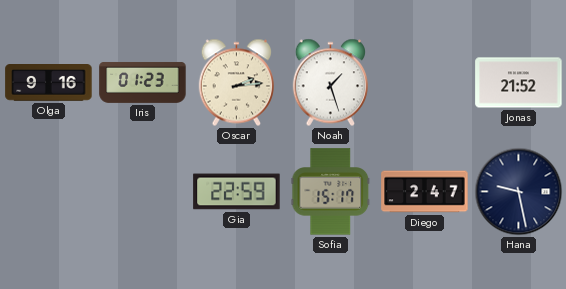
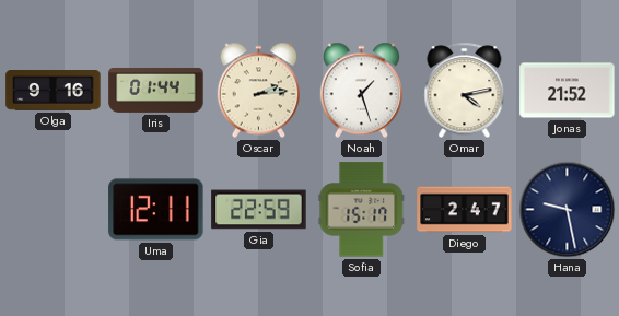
Iris: 01:23 -> 01:44 (156, 90)
Omar: none -> 4:13 (465, 91)
Uma: none -> 12:11 (156, 210)
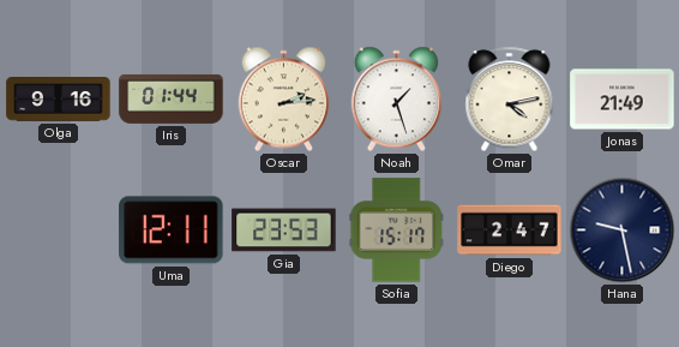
Jonas: 21:52 -> 21:49 (623, 100)
Gia: 22:59 -> 23:53 (284, 231)
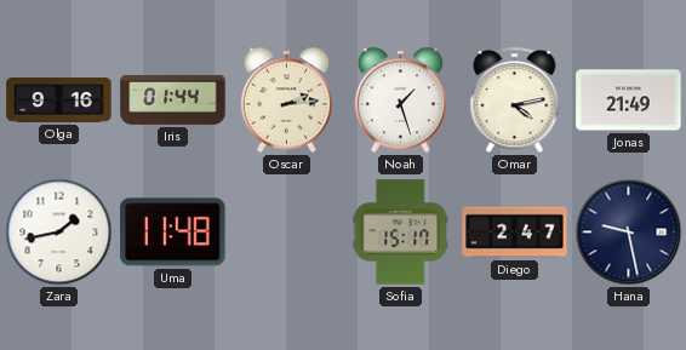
Zara: none -> 1:43 (59, 233)
Uma: 12:11 -> 11:48 (173, 233)
Gia: 23:53 -> none (284, 231)
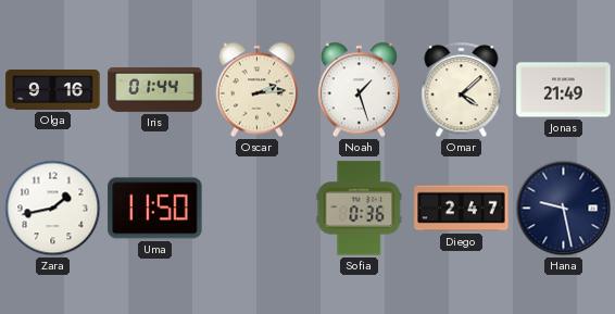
Omar: 4:13 -> 4:08 (462, 90)
Uma: 11:48 -> 11:50 (155, 209)
Sofia: 15:17 -> 0:36 (360, 209)
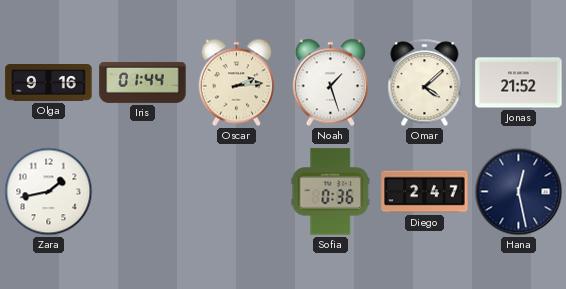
Jonas: 21:49 -> 21:52 (519, 83)
Uma: 11:50 -> none (155, 209)
Hana: 9:28 -> 12:28 (519, 192)
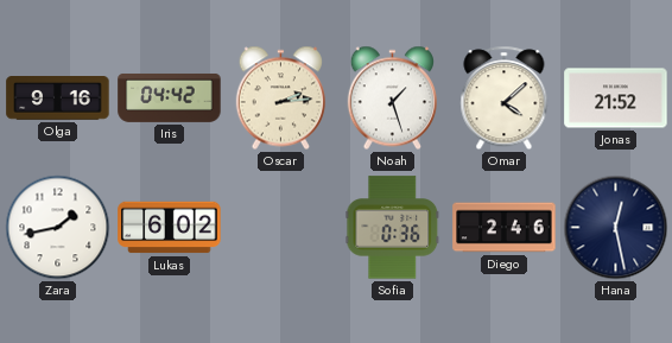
Iris: 01:44 -> 04:42 (170, 97)
Lukas: none -> 6:02 (170, 228)
Diego: 2:47 -> 2:46 (505, 228)
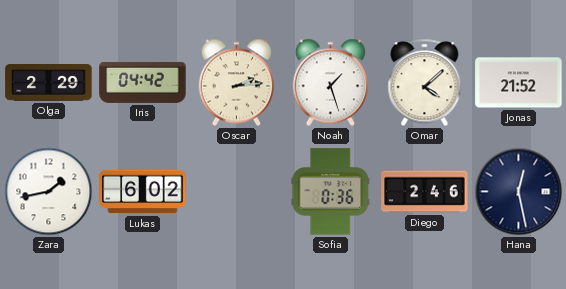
Olga: 9:16 -> 2:29 (49, 83)
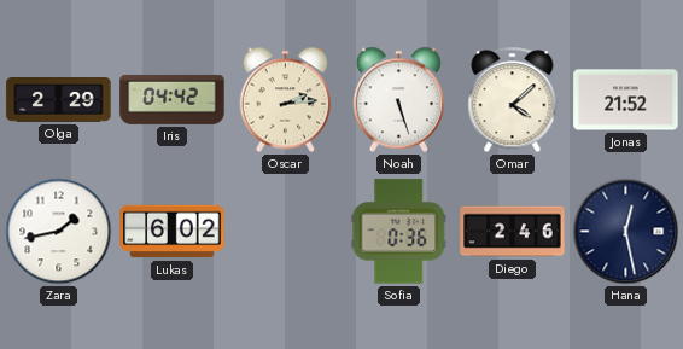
Noah: 1:27 -> 5:27 (398, 100)
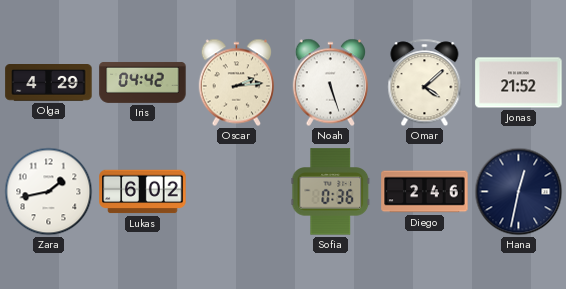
Olga: 2:29 -> 4:29 (49, 83)
Hana: 12:28 -> 12:32 (519, 192)
